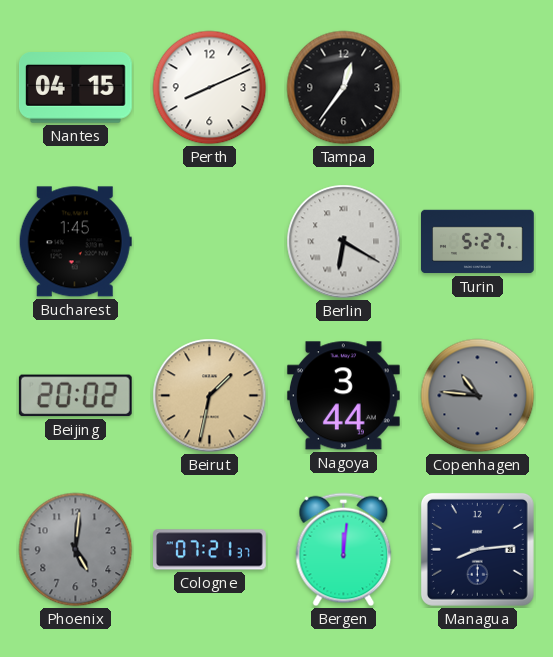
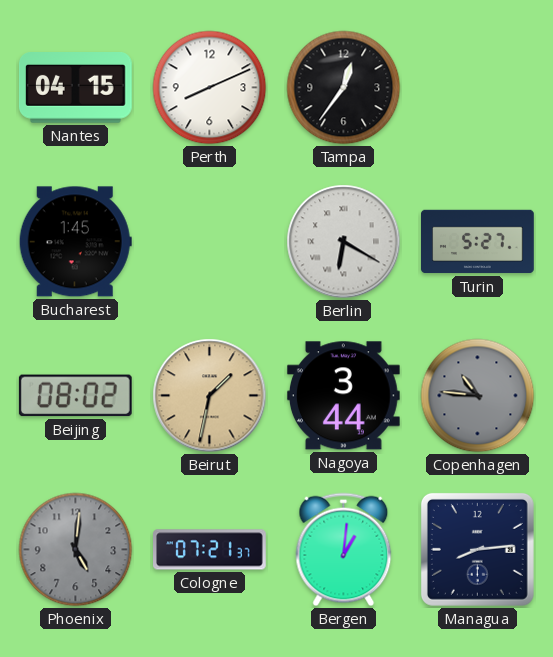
Beijing: 20:02 -> 08:02 (75, 396)
Bergen: 12:01 -> 1:01 (344, 550)
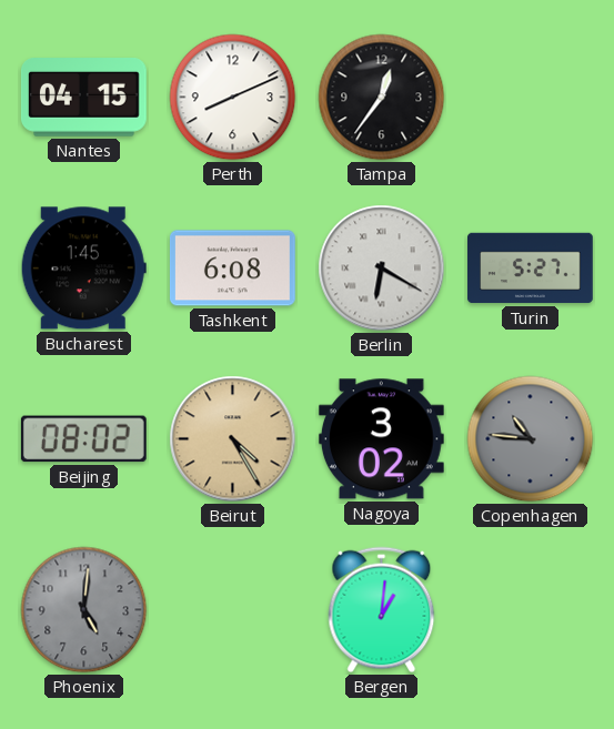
Tashkent: none -> 6:08 (232, 269)
Beirut: 1:32 -> 4:25 (233, 439)
Nagoya: 3:44 -> 3:02 (381, 439)
Cologne: 07:21 -> none (210, 550)
Managua: 8:14 -> none (477, 549)
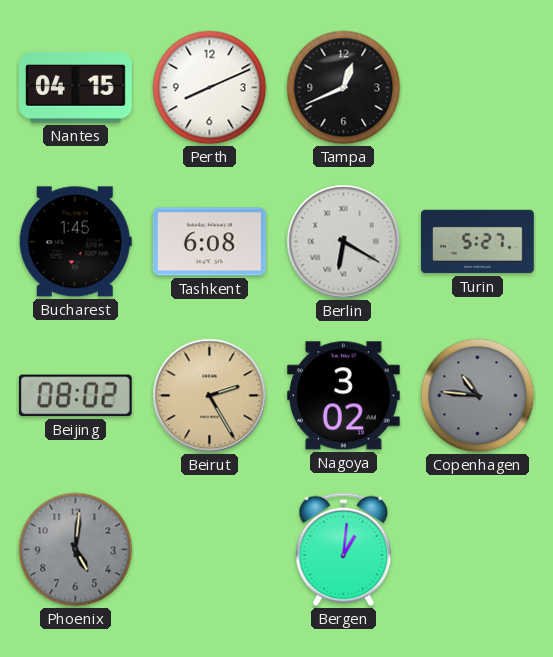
Tampa: 12:36 -> 12:41 (344, 88)
Beirut: 4:25 -> 2:25 (210, 396)
